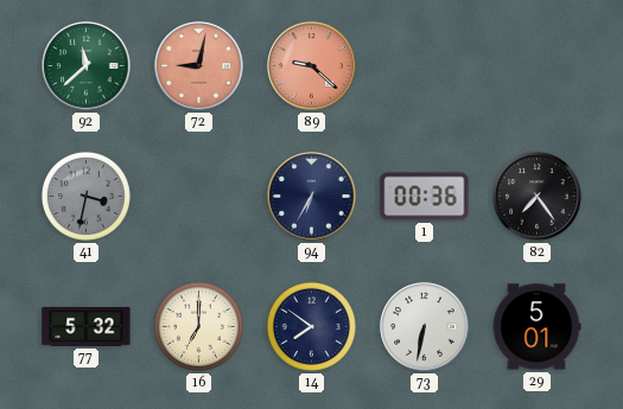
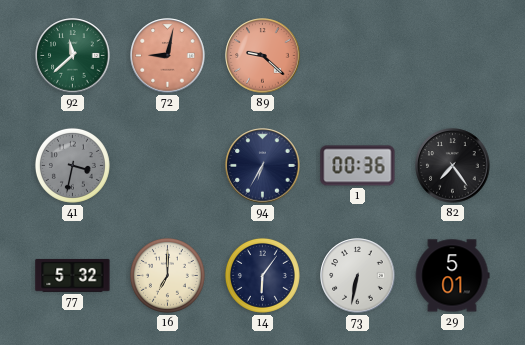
14: 7:51 -> 6:06 (262, 275)
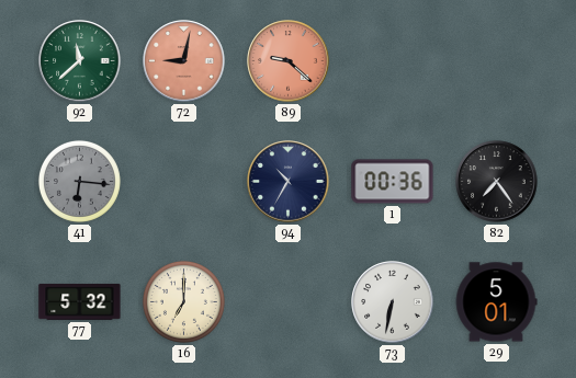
41: 3:32 -> 6:16 (79, 181)
94: 6:35 -> 10:35 (289, 182)
14: 6:06 -> none (262, 275)
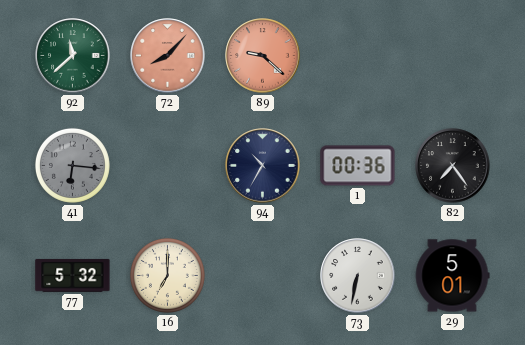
72: 9:02 -> 8:07 (168, 56)
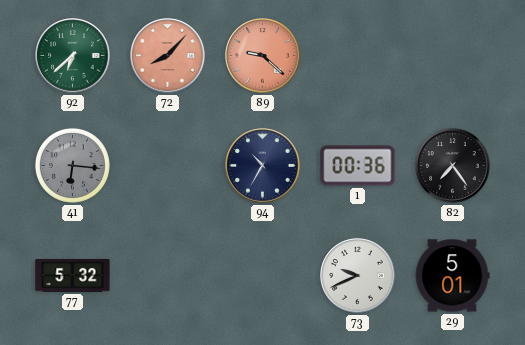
92: 11:38 -> 6:38 (73, 56)
16: 7:00 -> none (167, 275)
73: 6:32 -> 9:41 (358, 276)
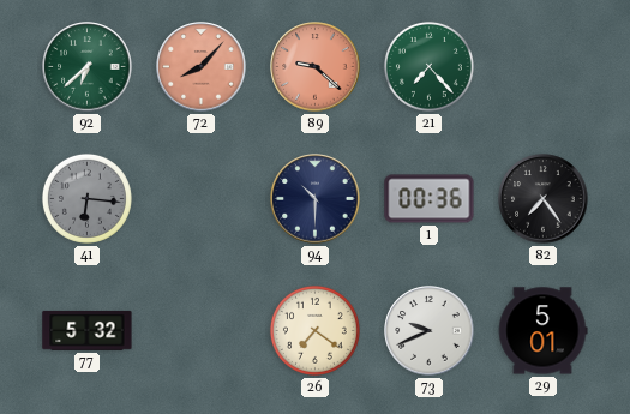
21: none -> 7:23 (428, 66)
94: 10:35 -> 10:30 (316, 199)
26: none -> 7:21 (314, 330)
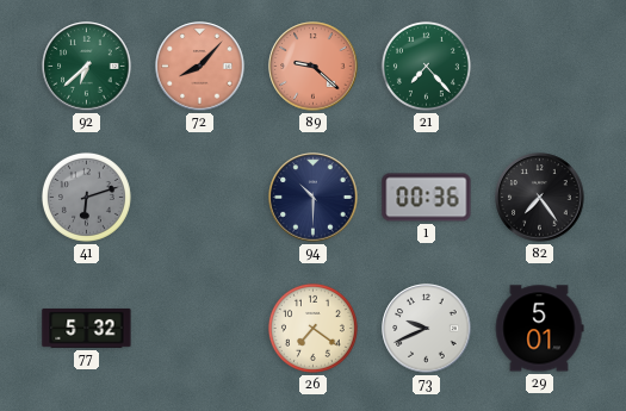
41: 6:16 -> 6:12 (86, 197)
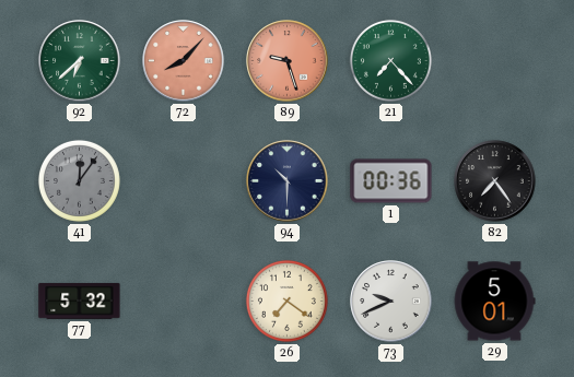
89: 9:22 -> 9:27 (288, 61)
41: 6:12 -> 12:06 (79, 180)
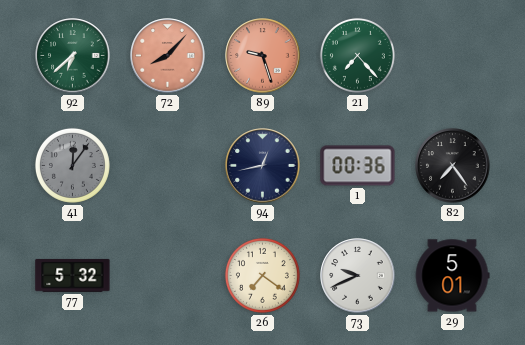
94: 10:30 -> 12:43 (263, 166)
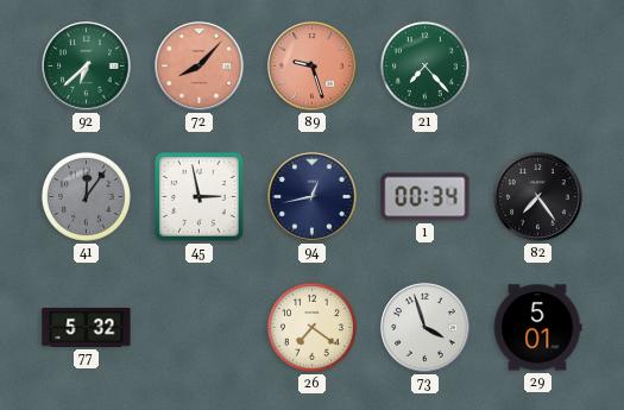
45: none -> 2:58 (200, 197)
1: 00:36 -> 00:34 (426, 197)
73: 9:41 -> 3:57 (426, 328)
